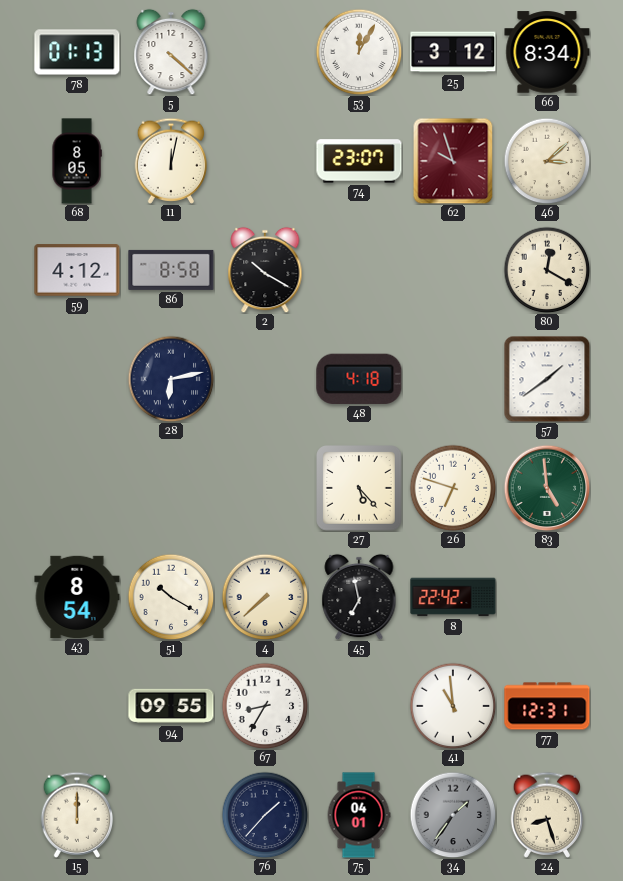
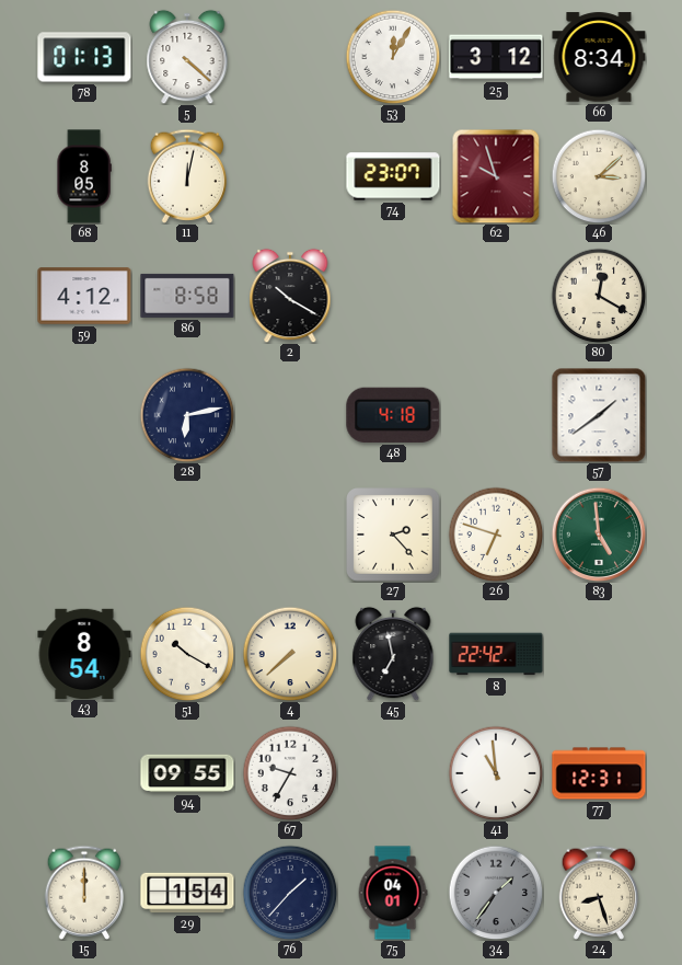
27: 5:23 -> 2:23 (394, 536)
67: 8:35 -> 9:35 (290, 773)
29: none -> 1:54 (187, 893)
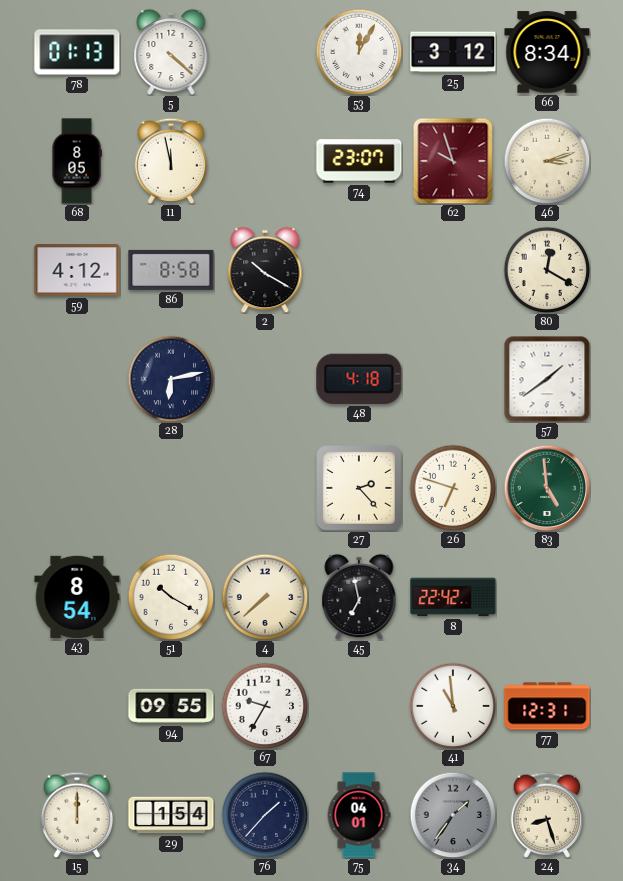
11: 12:02 -> 11:58 (171, 161)
46: 3:08 -> 3:12 (547, 161)
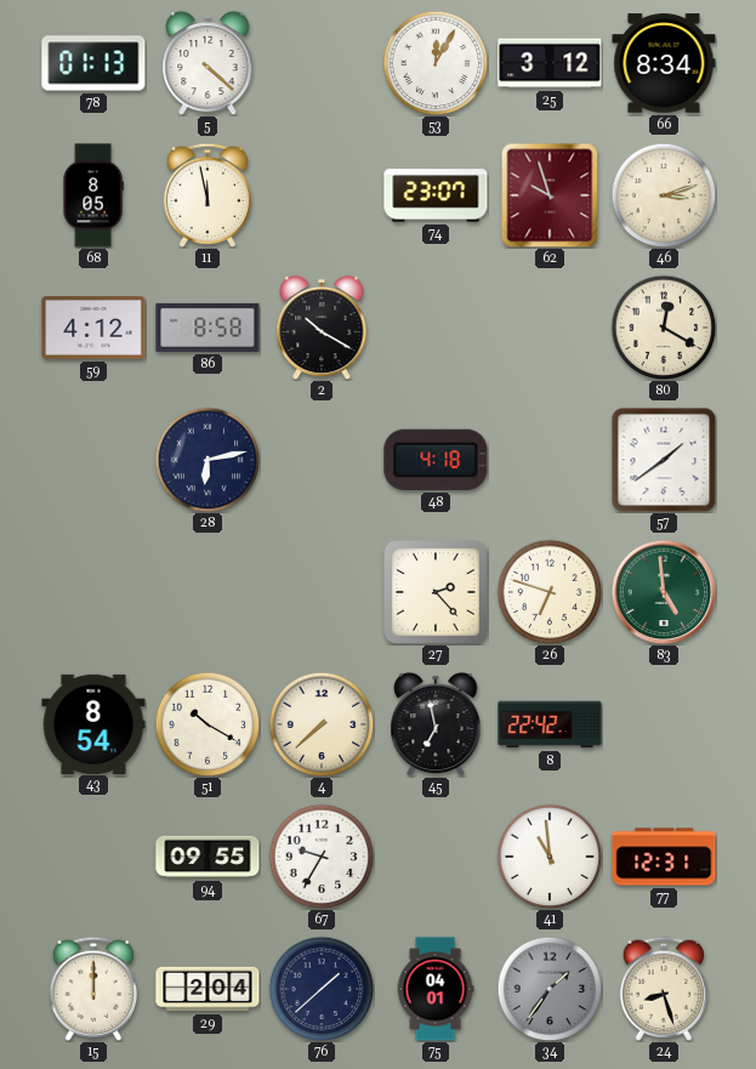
29: 1:54 -> 2:04 (208, 989)
76: 1:37 -> 1:38 (322, 989)
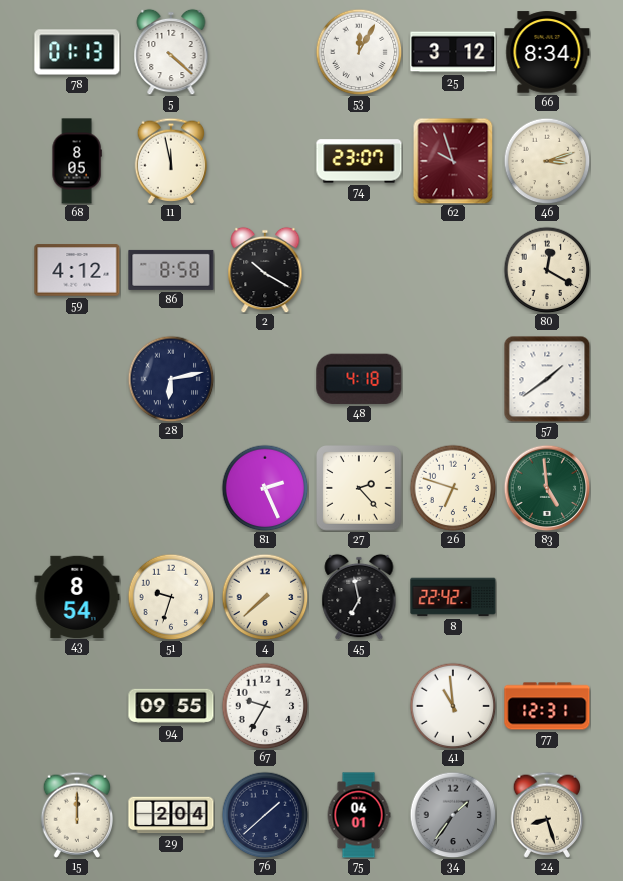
81: none -> 2:26 (265, 488)
51: 10:20 -> 9:33 (171, 597)
